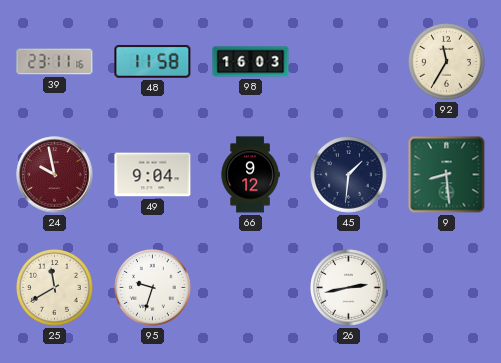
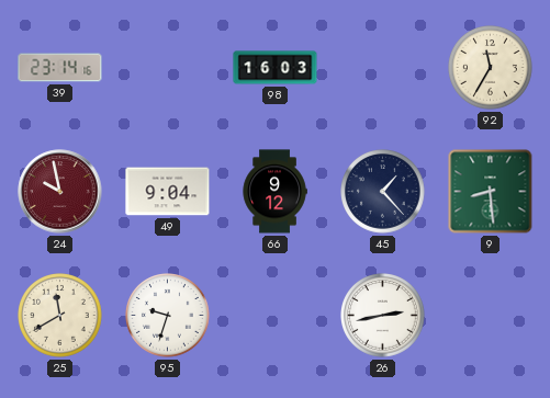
39: 23:11 -> 23:14 (60, 68)
48: 11:58 -> none (153, 61)
45: 1:31 -> 1:23 (383, 192)
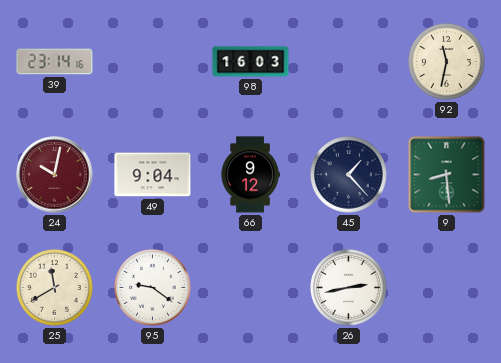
92: 11:35 -> 11:32 (447, 62)
24: 9:58 -> 10:02 (55, 175)
95: 9:33 -> 9:21 (153, 288)
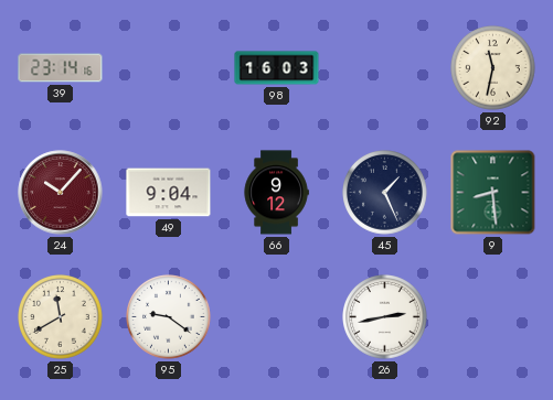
24: 10:02 -> 10:07 (61, 193)
45: 1:23 -> 1:26 (385, 193)
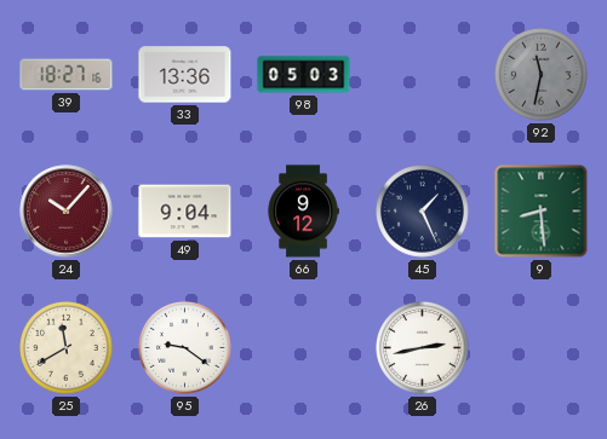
39: 23:14 -> 18:27 (67, 75)
33: none -> 13:36 (185, 75)
98: 16:03 -> 05:03 (304, 75)
92 dial: cream -> grey (542, 75)
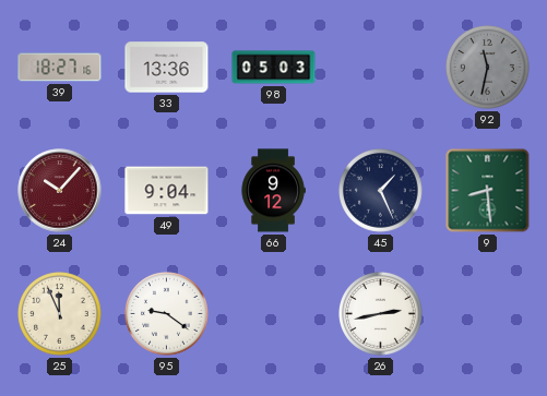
25: 11:40 -> 11:56 (60, 314)
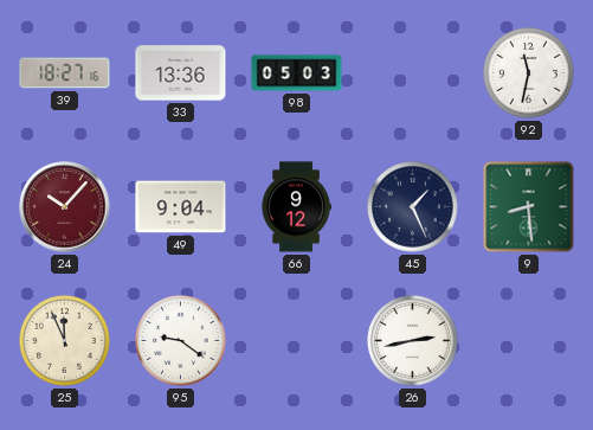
92 dial: grey -> white (529, 73)
